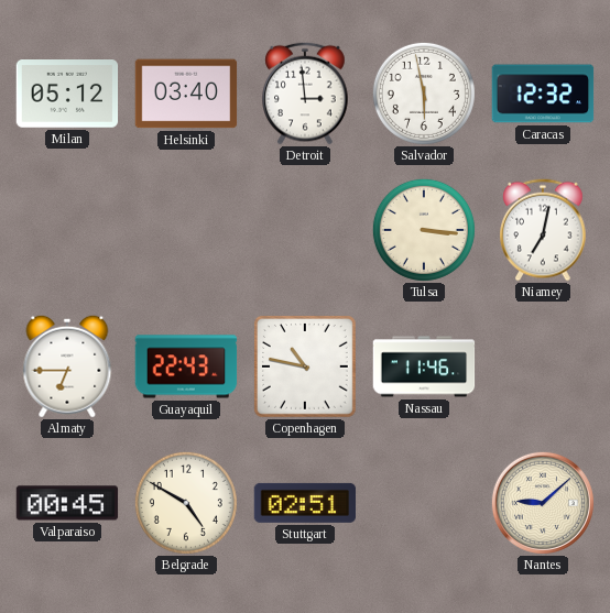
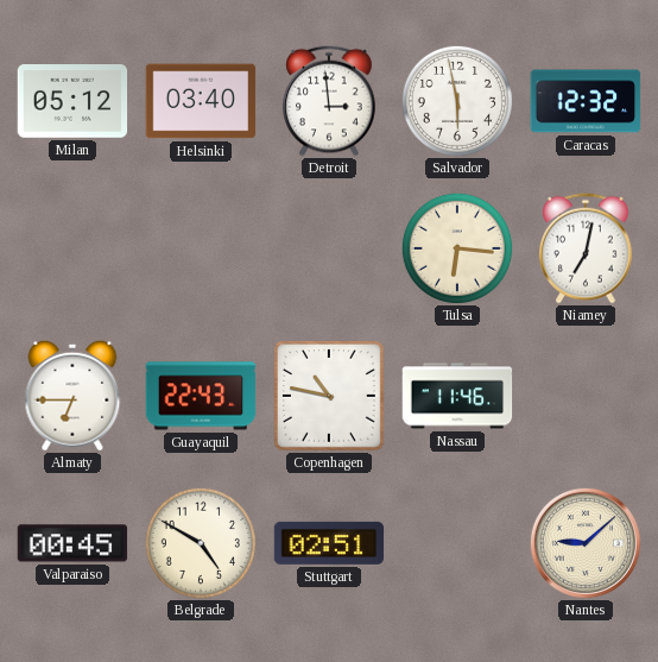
Tulsa: 3:16 -> 6:16 (457, 248)
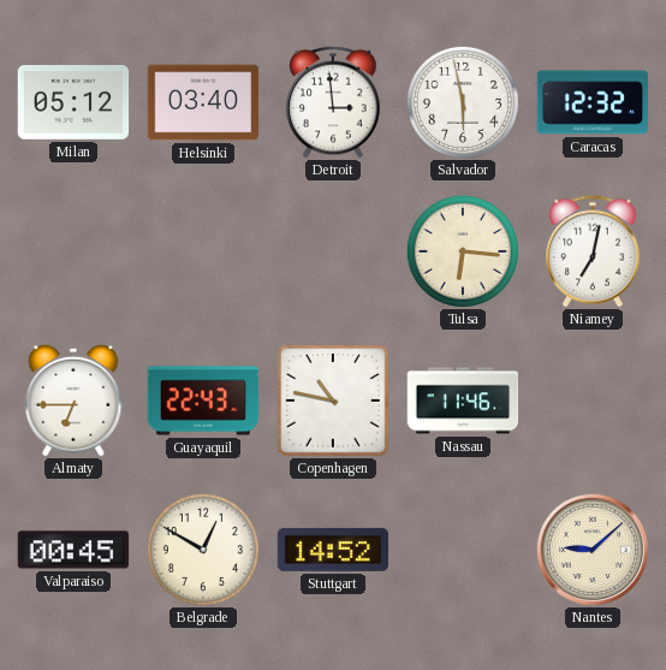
Belgrade: 4:50 -> 12:50 (203, 550)
Stuttgart: 02:51 -> 14:52 (333, 550)
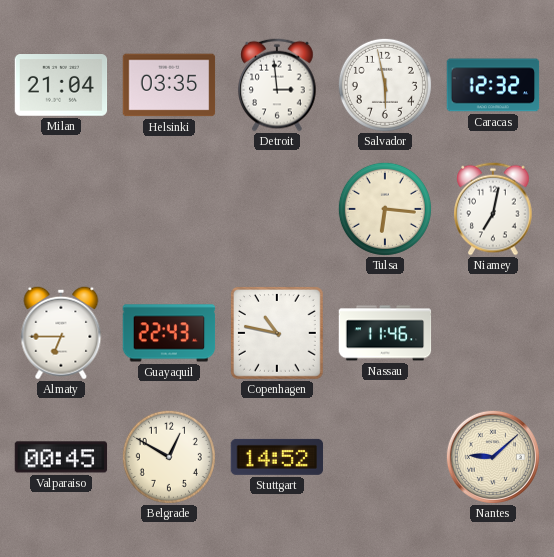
Milan: 05:12 -> 21:04 (61, 86)
Helsinki: 03:40 -> 03:35 (169, 85)
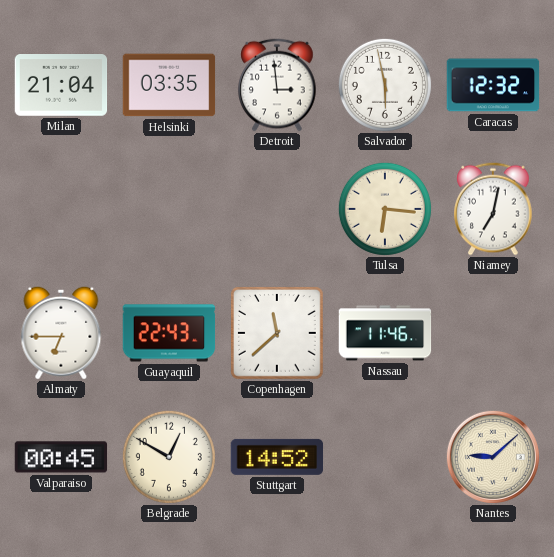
Copenhagen: 10:47 -> 11:38 (278, 334)
